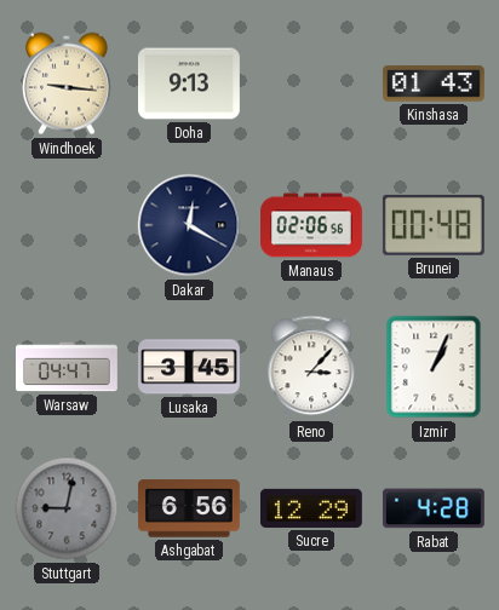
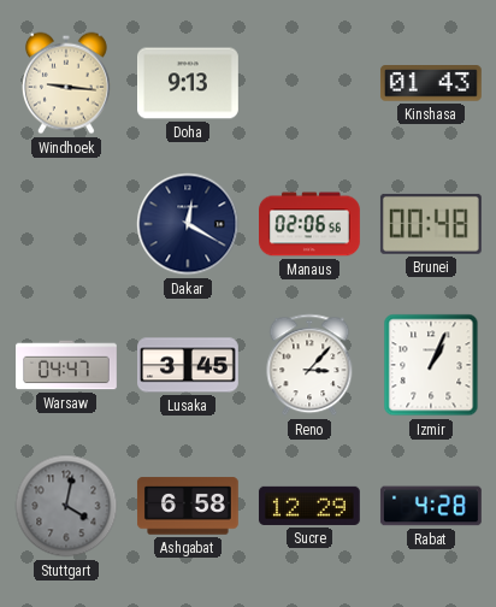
Stuttgart: 9:02 -> 4:02 (66, 506)
Ashgabat: 6:56 -> 6:58 (188, 506)
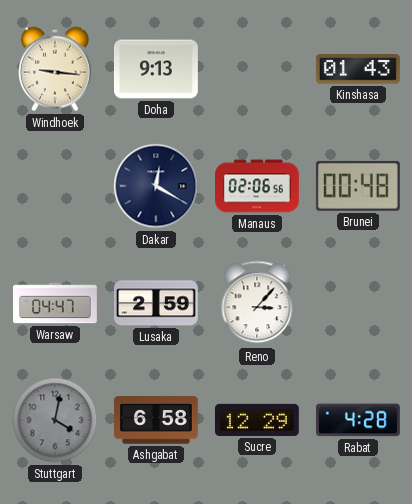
Lusaka: 3:45 -> 2:59 (157, 303)
Izmir: 1:04 -> none (431, 365)
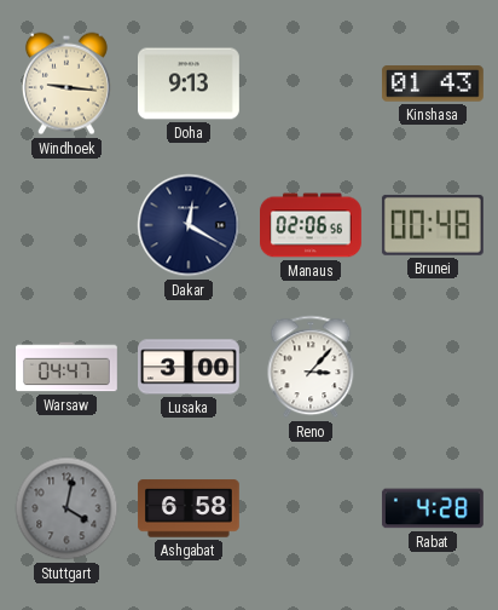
Lusaka: 2:59 -> 3:00 (190, 367)
Sucre: 12:29 -> none (257, 420)
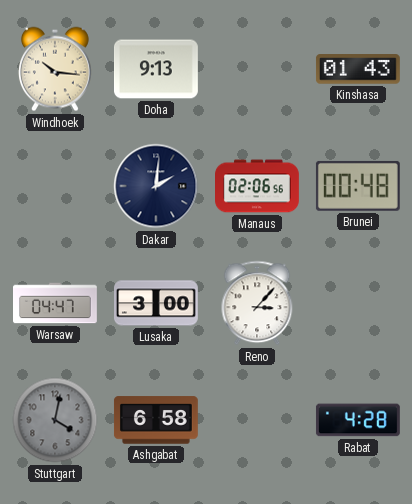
Windhoek: 9:16 -> 10:16 (55, 69)
Dakar: 12:20 -> 2:01 (156, 186)
